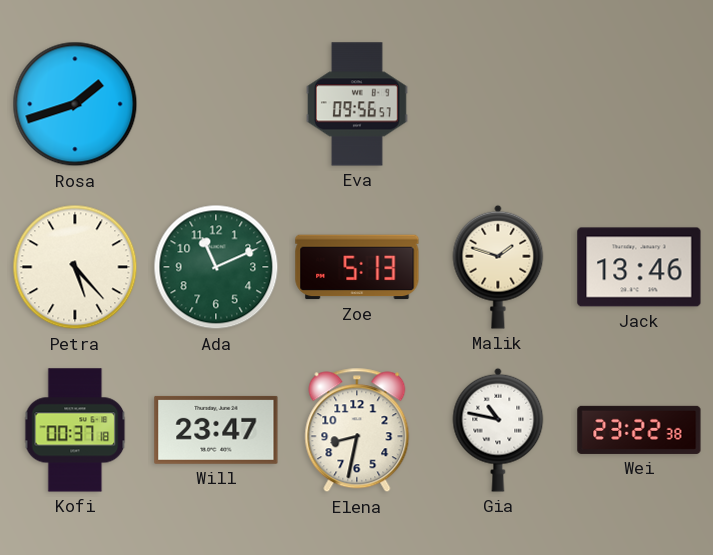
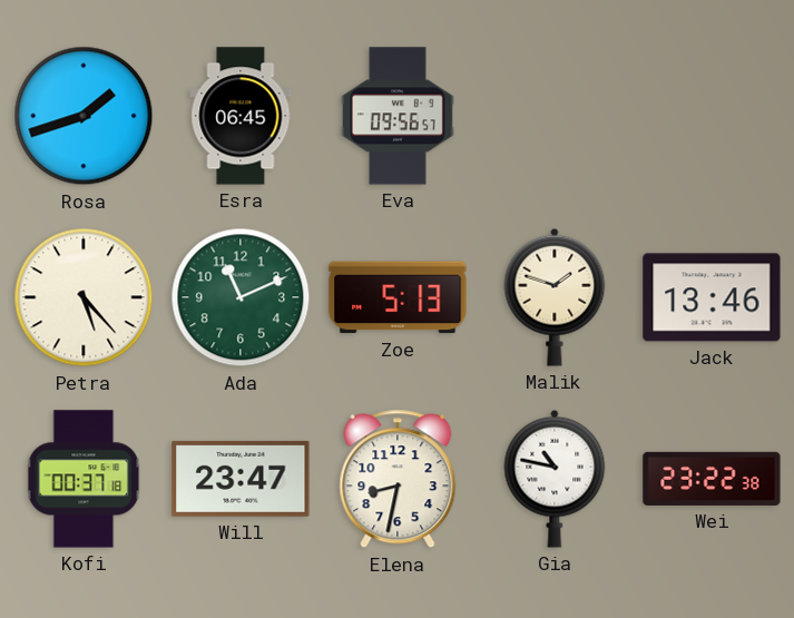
Esra: none -> 06:45 (241, 116)
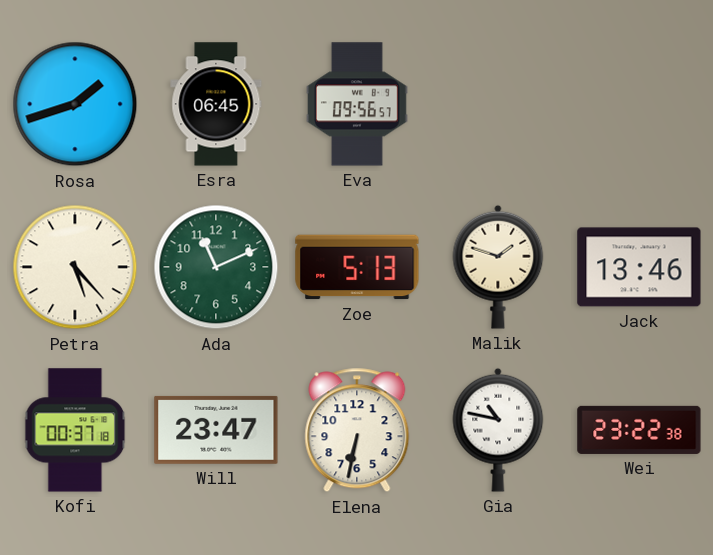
Elena: 8:32 -> 6:32 (357, 430)
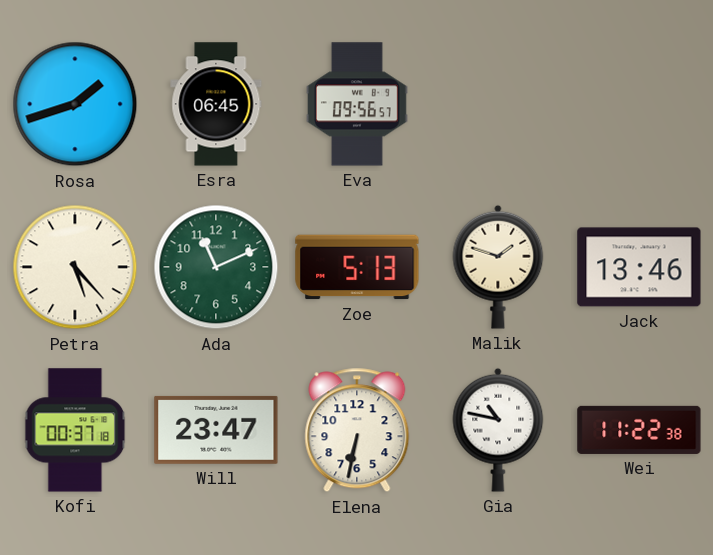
Wei: 23:22 -> 11:22 (639, 430)
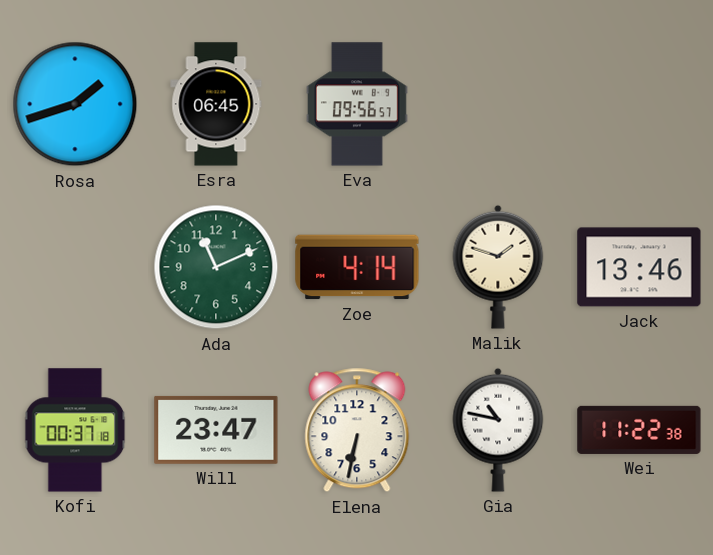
Petra: 5:23 -> none (75, 267)
Zoe: 5:13 -> 4:14 (357, 267)
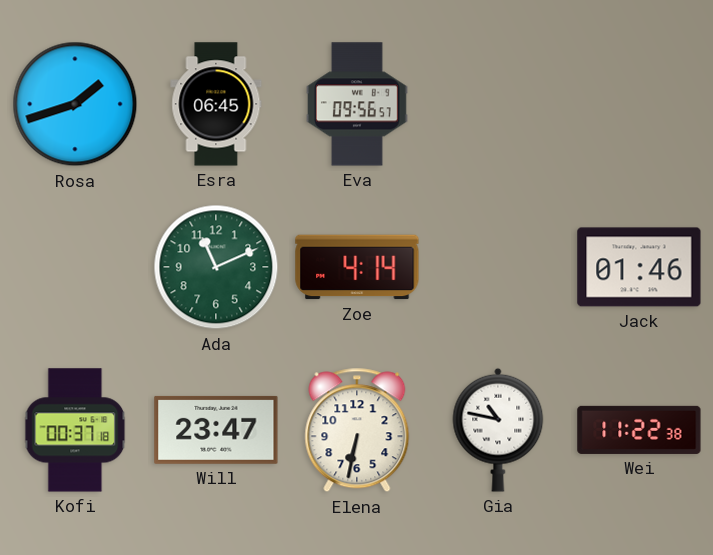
Malik: 1:48 -> none (498, 267)
Jack: 13:46 -> 01:46 (639, 267)
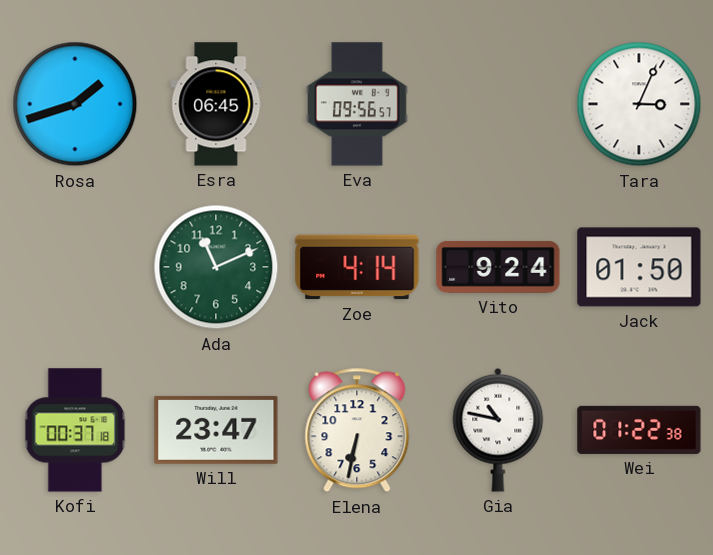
Tara: none -> 3:04 (639, 104)
Vito: none -> 9:24 (498, 267)
Jack: 01:46 -> 01:50 (639, 267)
Wei: 11:22 -> 01:22 (639, 430)
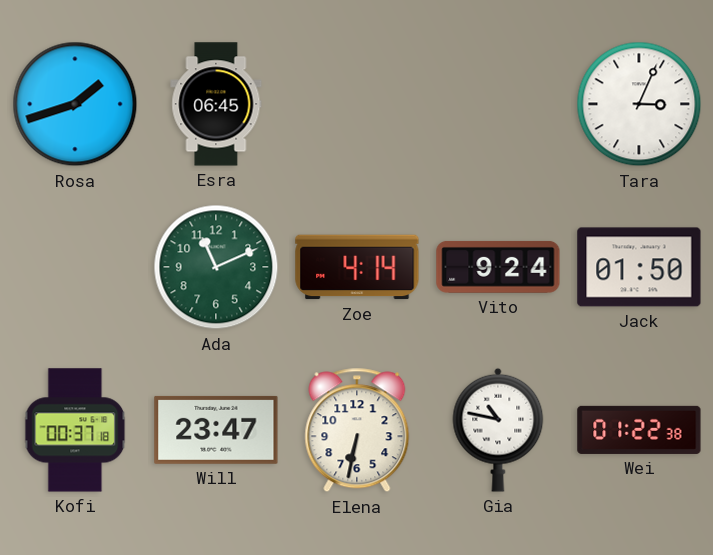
Eva: 09:56 -> none (357, 104)
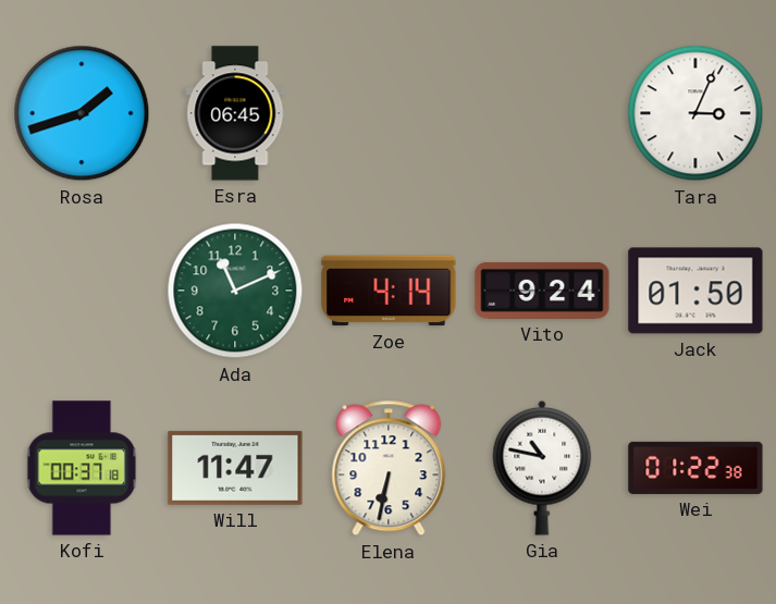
Will: 23:47 -> 11:47 (235, 468)
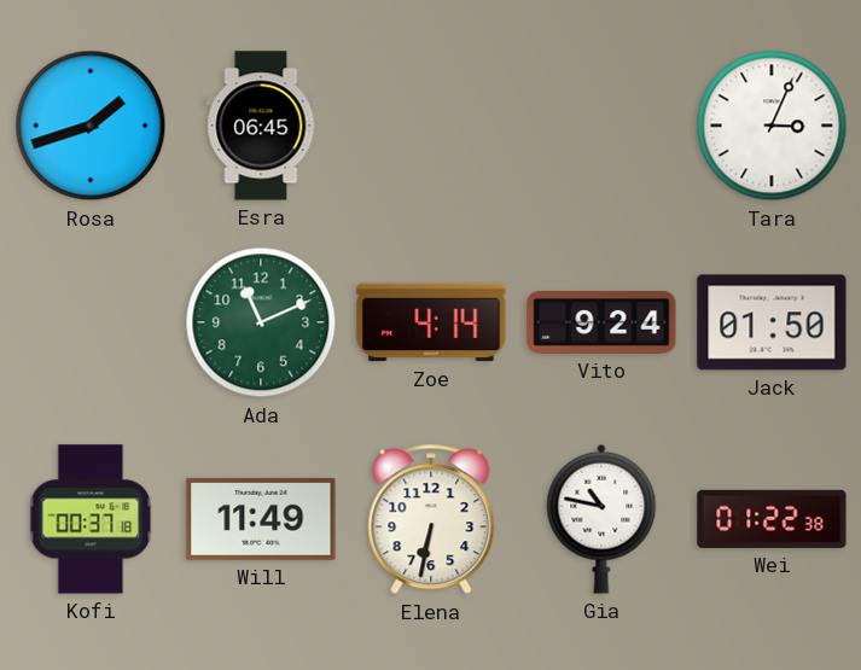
Will: 11:47 -> 11:49 (261, 519)
